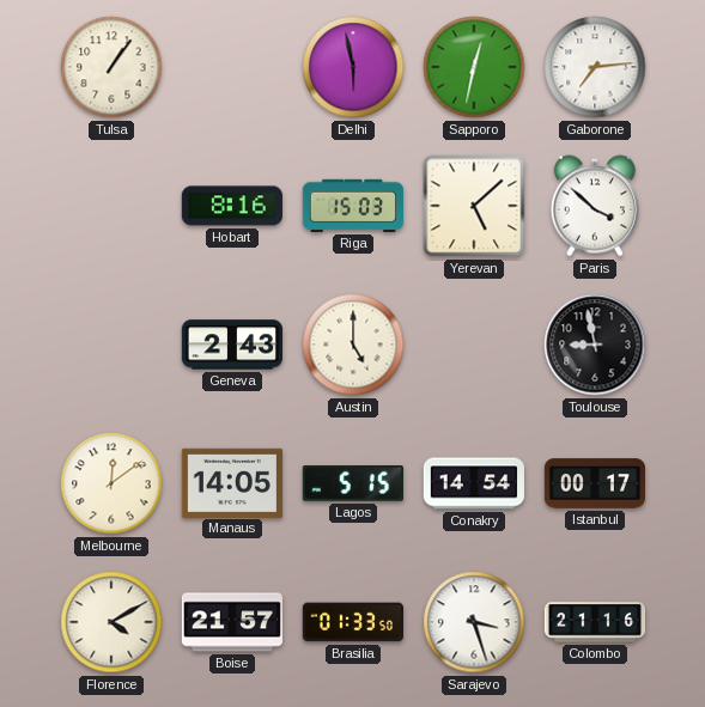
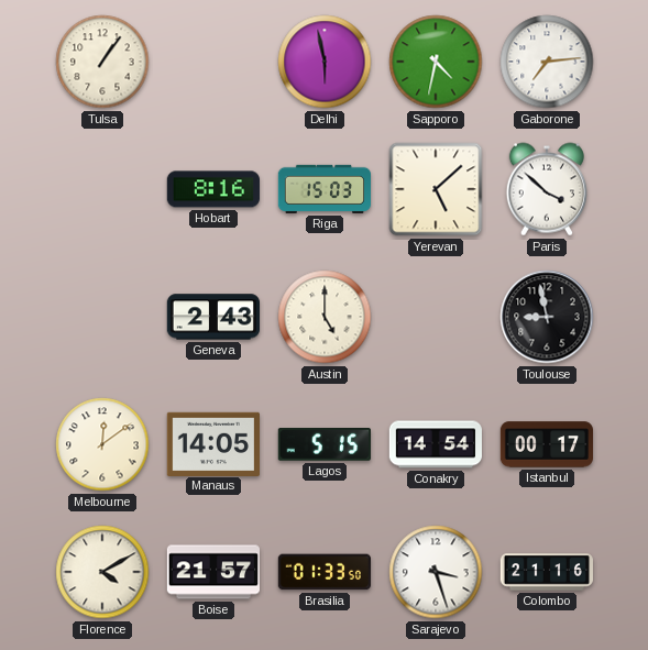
Sapporo: 12:32 -> 4:32 (436, 62)
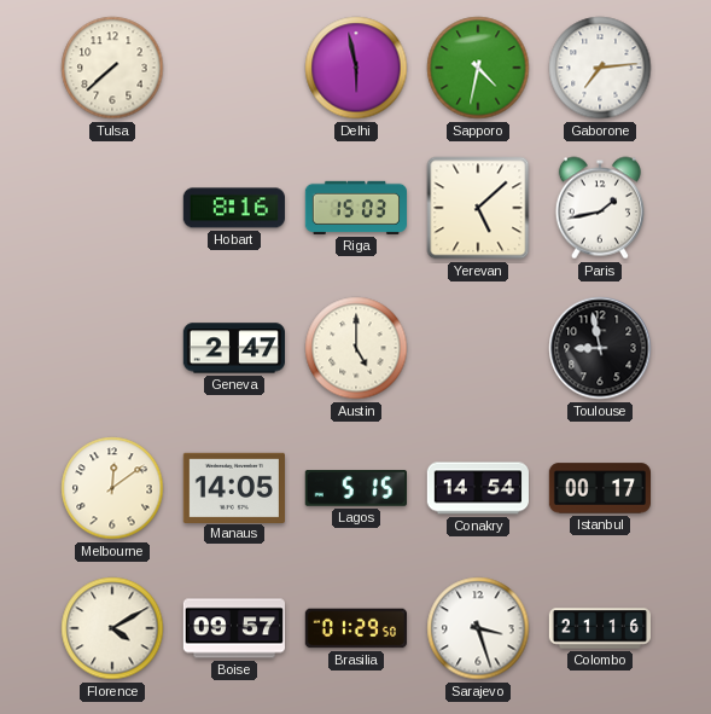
Tulsa: 1:06 -> 7:38 (112, 68)
Paris: 3:52 -> 1:43 (600, 208)
Geneva: 2:43 -> 2:47 (233, 348)
Boise: 21:57 -> 09:57 (233, 628)
Brasilia: 01:33 -> 01:29 (356, 628)
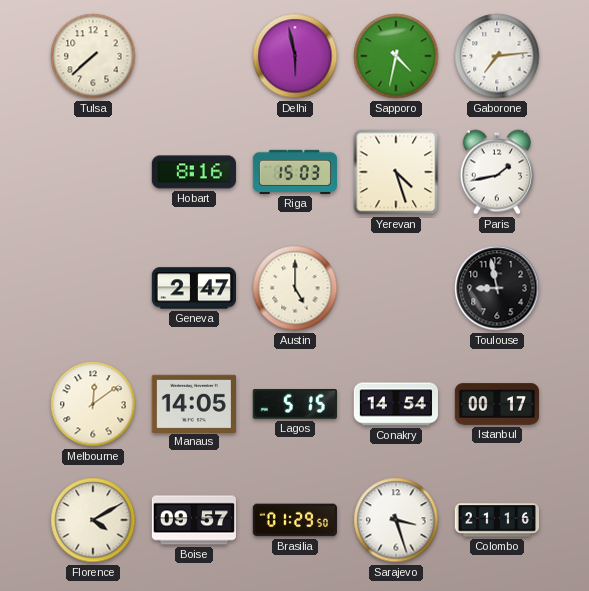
Yerevan: 5:08 -> 4:27 (396, 172)
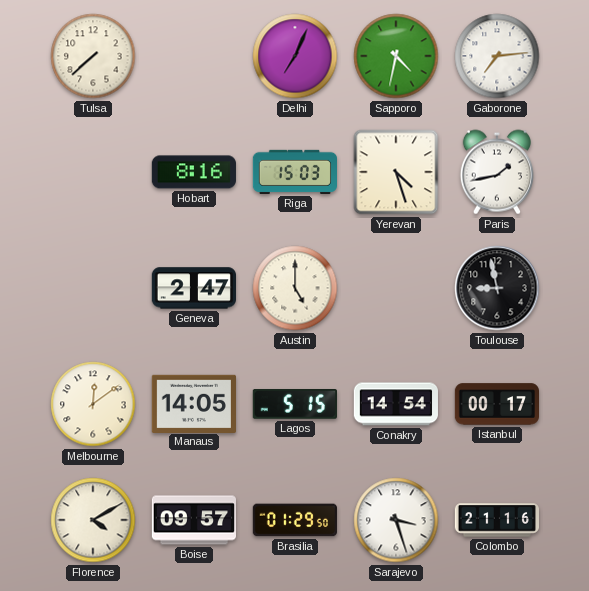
Delhi: 5:58 -> 7:04 (295, 56)
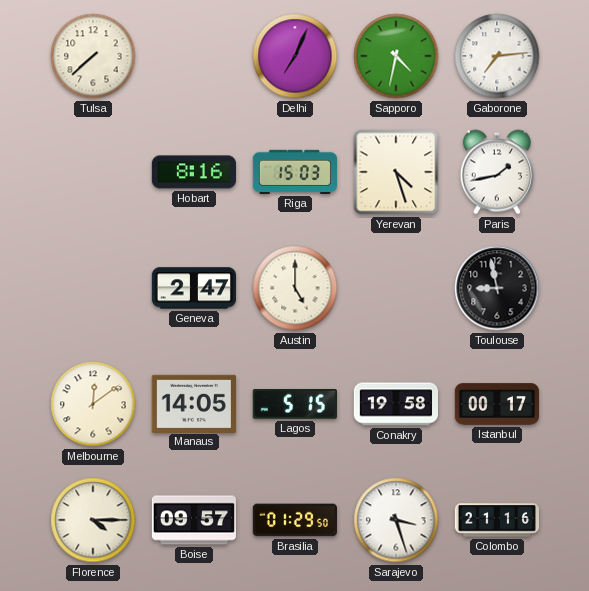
Conakry: 14:54 -> 19:58 (396, 404)
Florence: 4:10 -> 4:15 (93, 520)
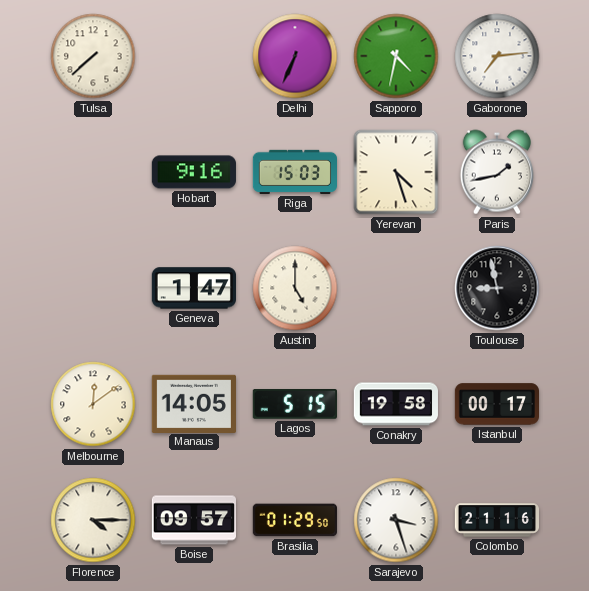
Delhi: 7:04 -> 6:34 (295, 56)
Hobart: 8:16 -> 9:16 (193, 172)
Geneva: 2:47 -> 1:47 (193, 288)
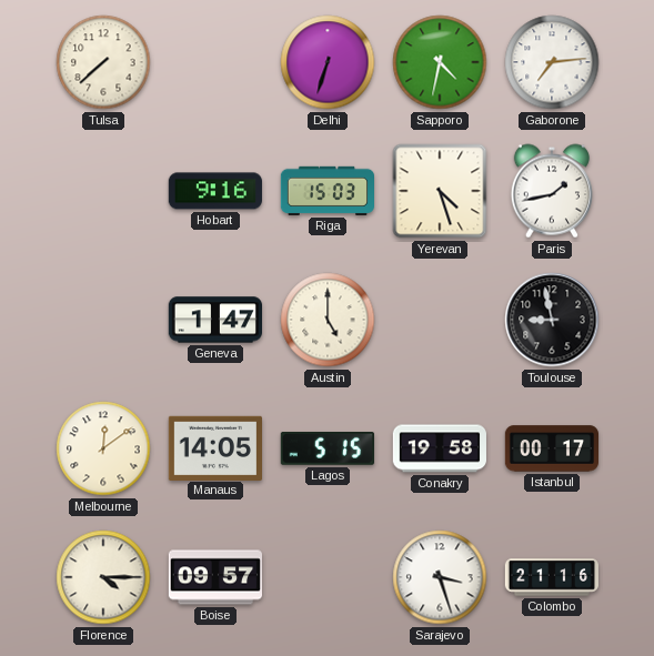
Delhi: 6:34 -> 6:33 (328, 62)
Brasilia: 01:29 -> none (295, 520)
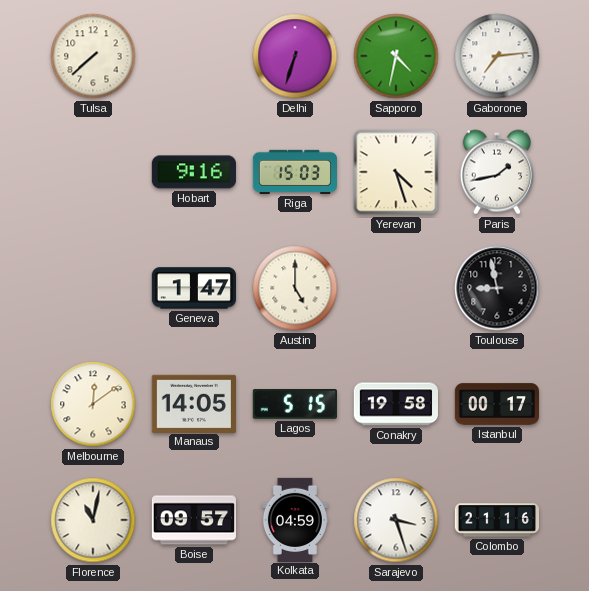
Florence: 4:15 -> 11:02 (93, 520)
Kolkata: none -> 04:59 (295, 519)
